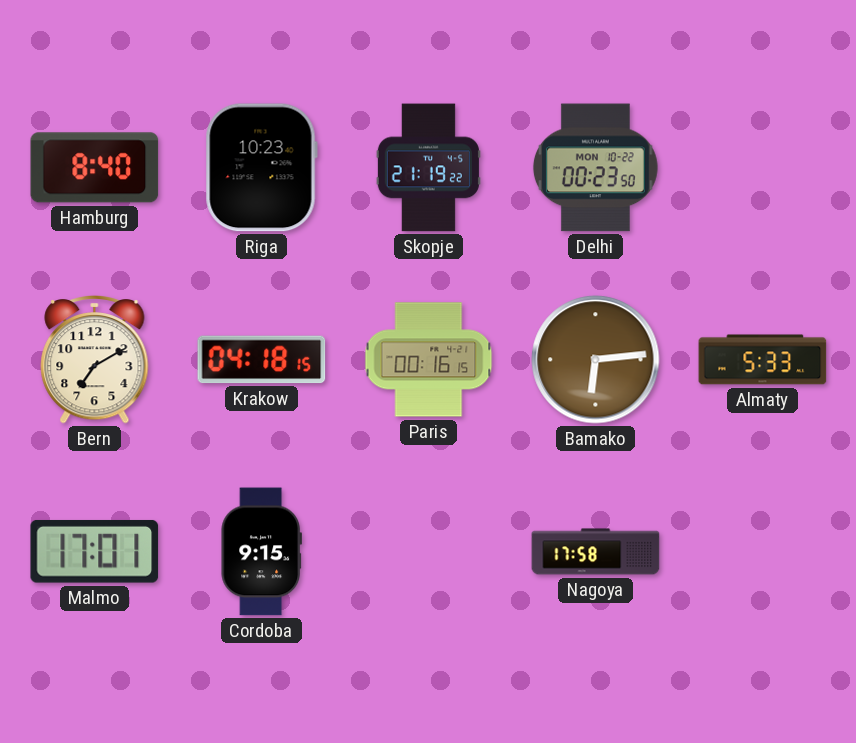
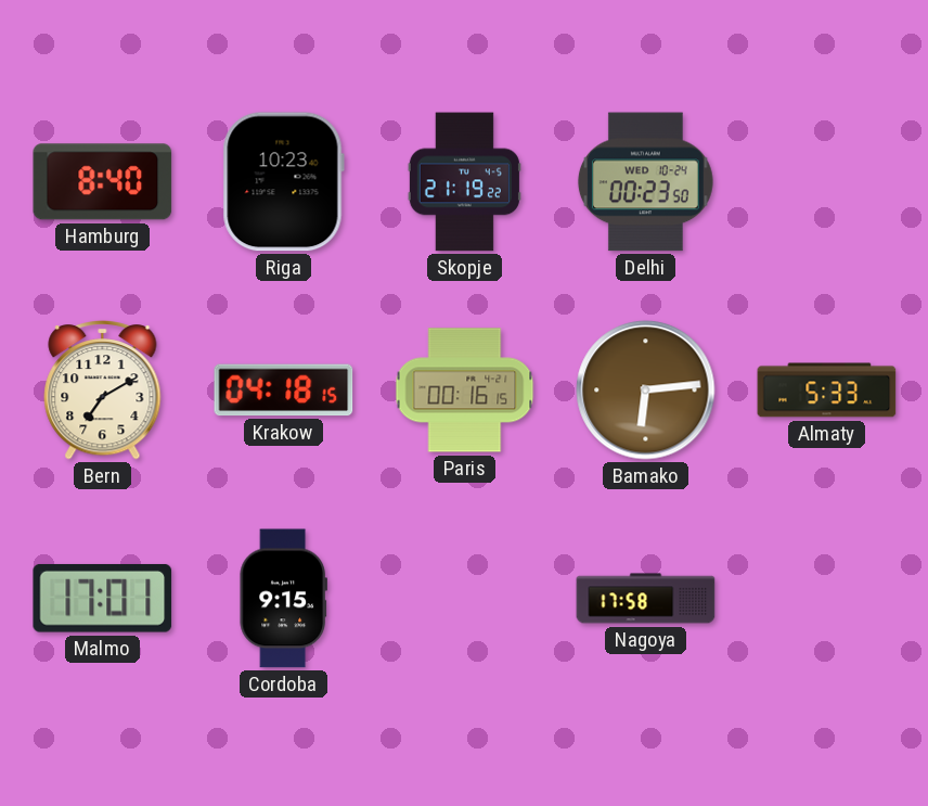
Delhi date: MON 10-22 -> WED 10-24 (645, 182)
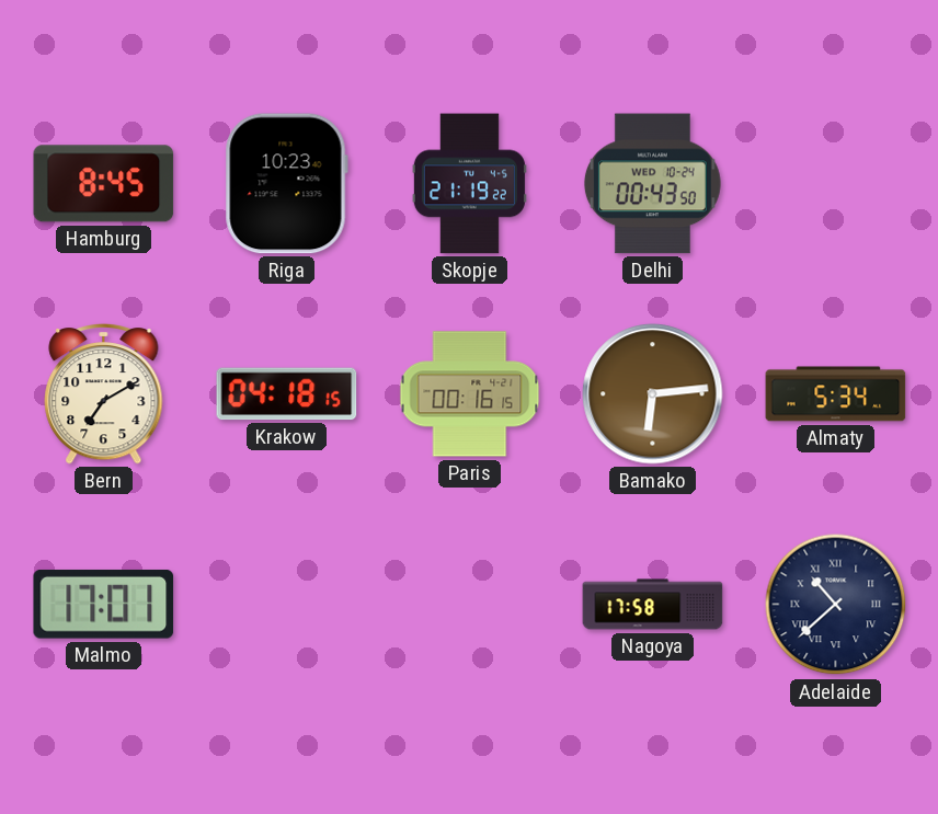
Hamburg: 8:40 -> 8:45 (104, 184)
Delhi: 00:23 -> 00:43 (652, 184)
Almaty: 5:33 -> 5:34 (836, 394)
Cordoba: 9:15 -> none (283, 599)
Adelaide: none -> 10:38 (836, 605)
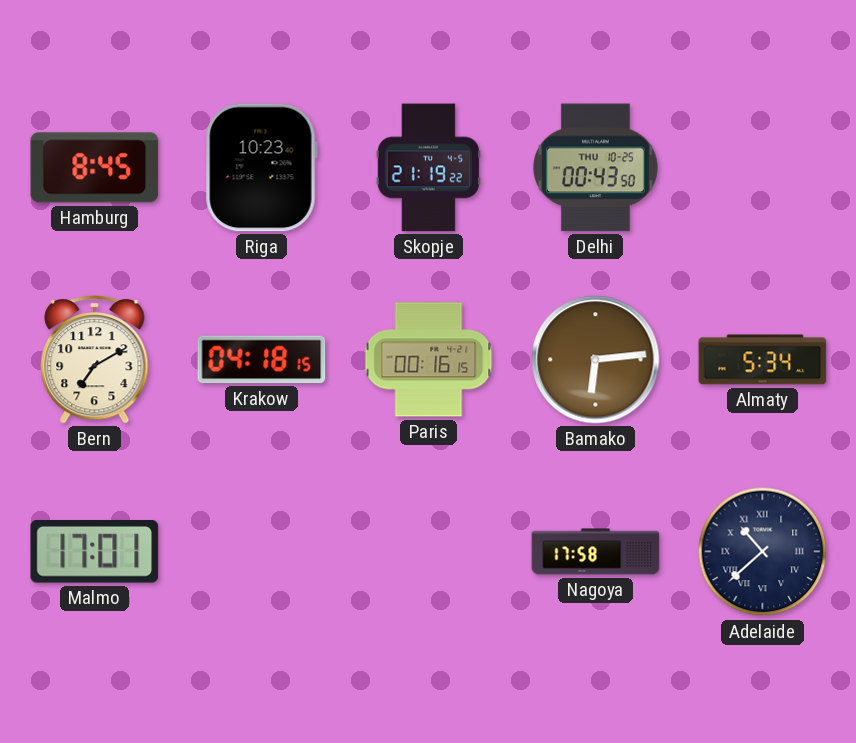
Delhi date: WED 10-24 -> THU 10-25 (595, 168)
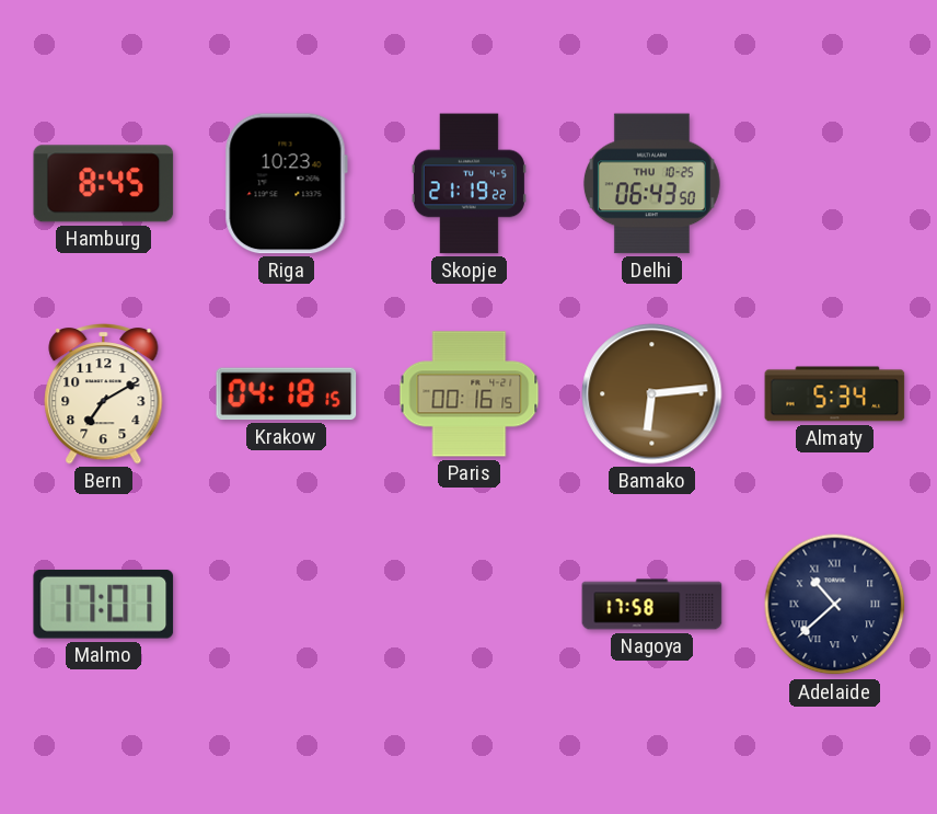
Delhi: 00:43 -> 06:43 (651, 184)
